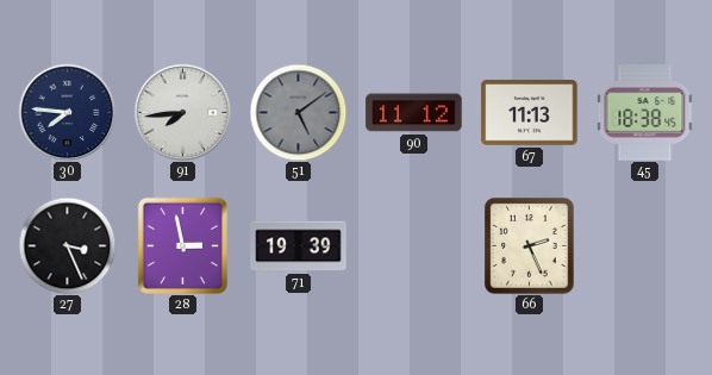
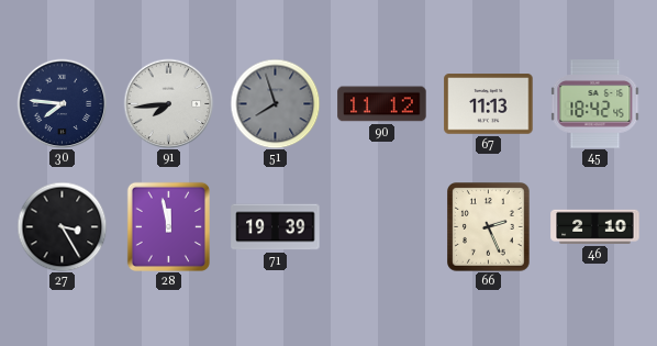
51: 5:09 -> 7:57 (275, 103)
45: 18:38 -> 18:42 (595, 104)
27: 3:26 -> 3:25 (62, 226)
28: 2:58 -> 11:58 (168, 226)
46: none -> 2:10 (595, 226)
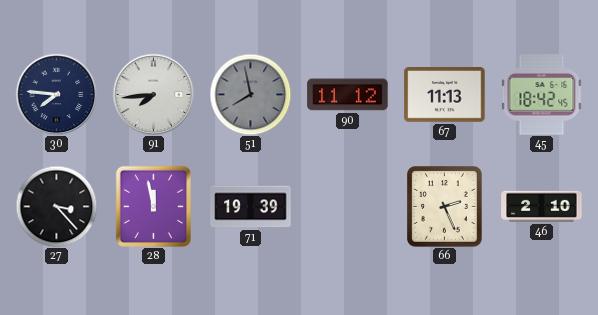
51: 7:57 -> 7:58 (250, 94)
27: 3:25 -> 3:23 (56, 206)
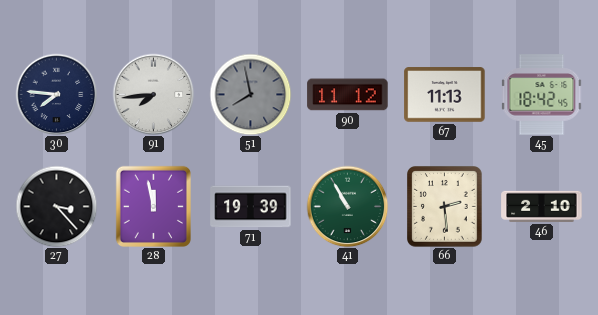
41: none -> 10:55 (347, 206)
66: 2:26 -> 2:29 (445, 207)
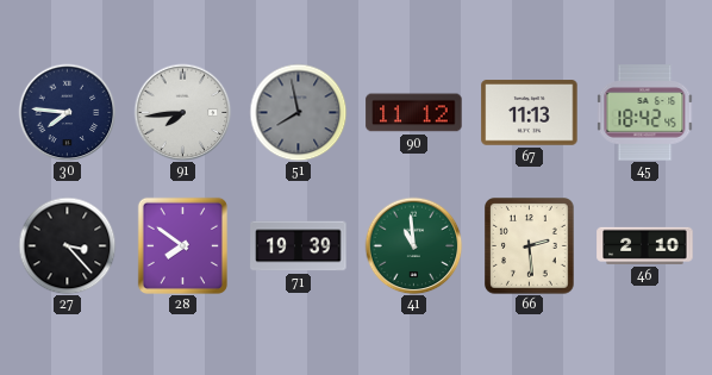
28: 11:58 -> 7:51 (182, 245)
41: 10:55 -> 10:59 (413, 245)
